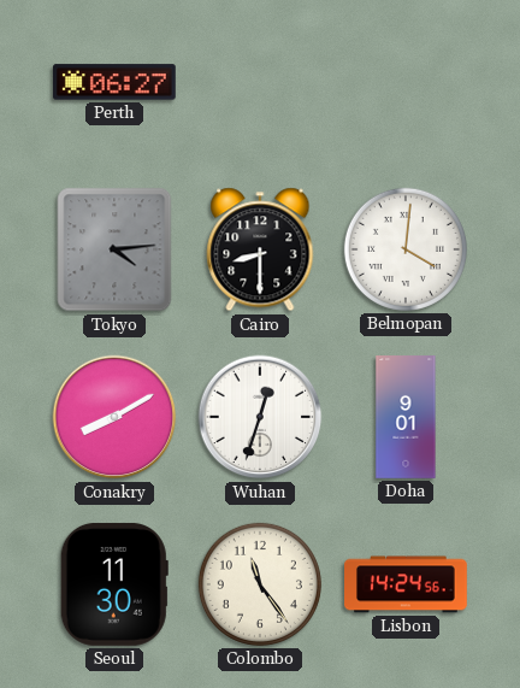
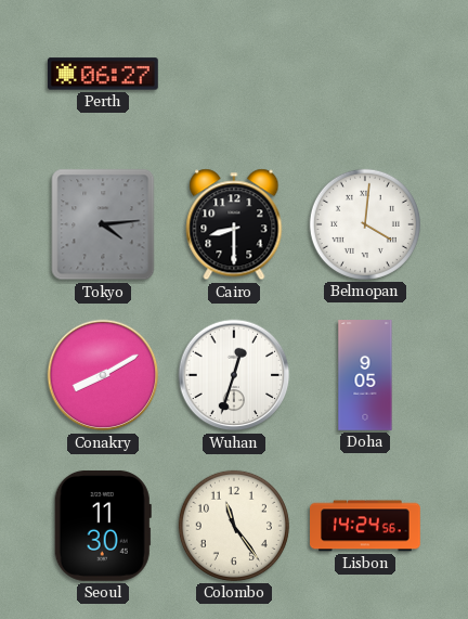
Doha: 9:01 -> 9:05 (365, 375)
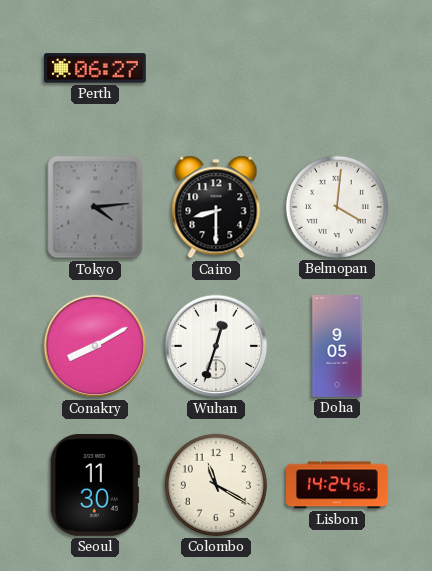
Colombo: 11:24 -> 11:20 (216, 485)
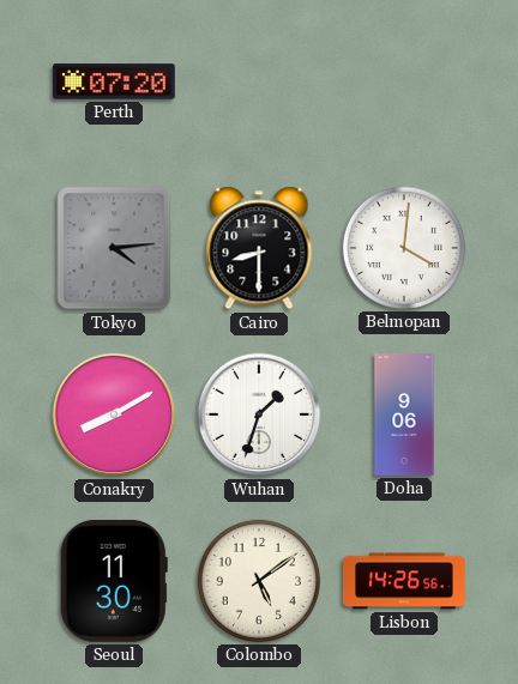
Perth: 06:27 -> 07:20 (115, 81)
Wuhan: 12:33 -> 1:33 (259, 414)
Doha: 9:05 -> 9:06 (404, 414)
Colombo: 11:20 -> 5:09 (259, 581)
Lisbon: 14:24 -> 14:26 (404, 581)
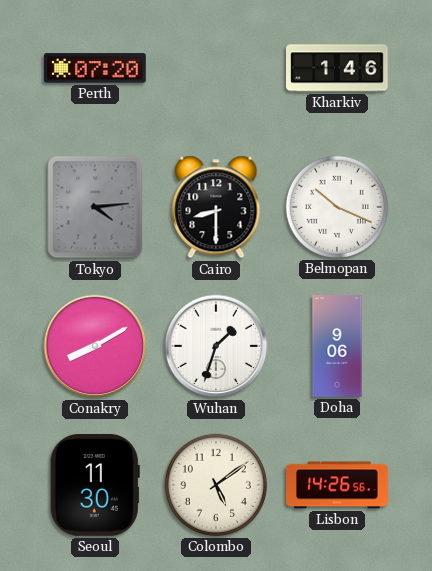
Kharkiv: none -> 1:46 (338, 68)
Belmopan: 4:01 -> 10:19 (337, 207)
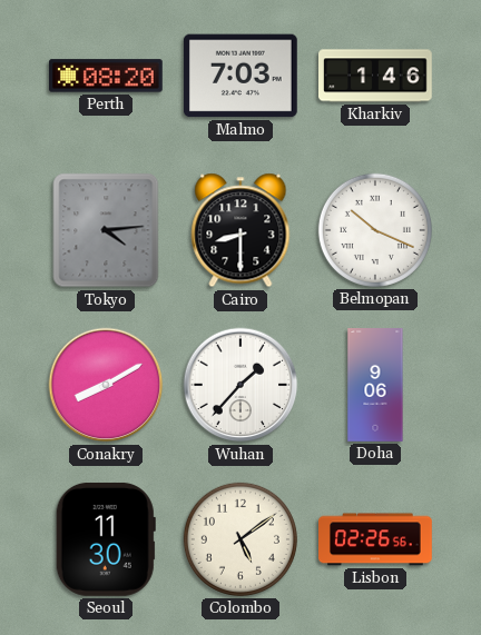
Perth: 07:20 -> 08:20 (107, 76)
Malmo: none -> 7:03 (240, 76)
Wuhan: 1:33 -> 1:37 (240, 385)
Lisbon: 14:26 -> 02:26 (375, 539)
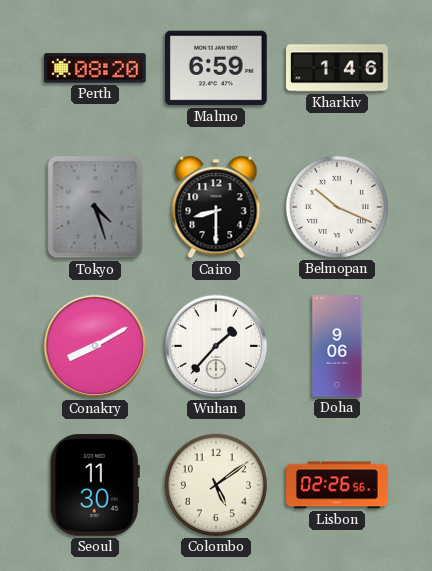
Malmo: 7:03 -> 6:59 (216, 68)
Tokyo: 4:14 -> 4:27 (95, 207)
